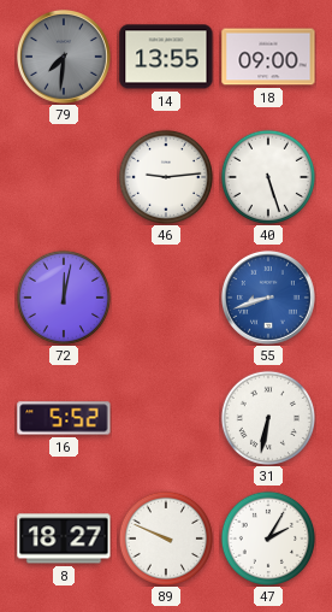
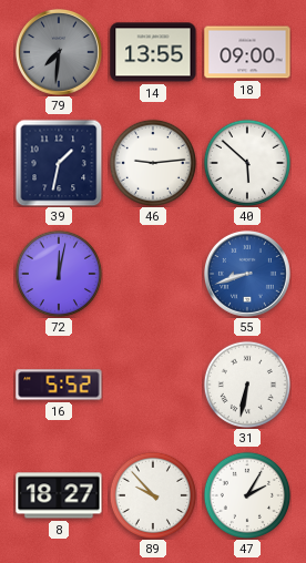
39: none -> 1:32 (59, 163)
40: 5:27 -> 5:52 (246, 162)
89: 9:49 -> 9:53 (152, 494)
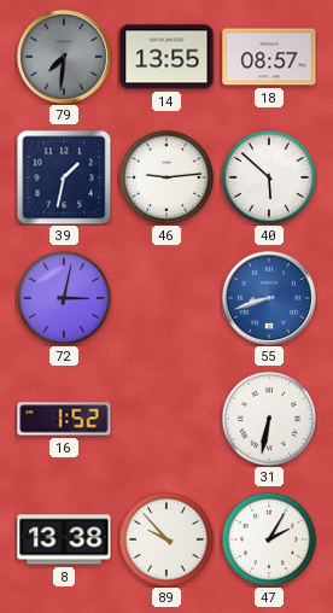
18: 09:00 -> 08:57 (269, 57)
72: 12:02 -> 3:02 (63, 297)
16: 5:52 -> 1:52 (64, 419)
8: 18:27 -> 13:38 (64, 539)
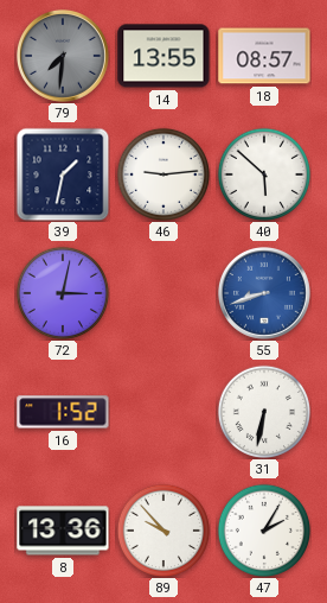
8: 13:38 -> 13:36 (63, 531)
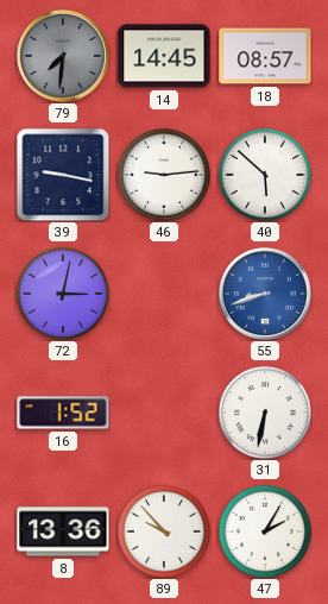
14: 13:55 -> 14:45 (164, 56)
39: 1:32 -> 9:17 (63, 175)
